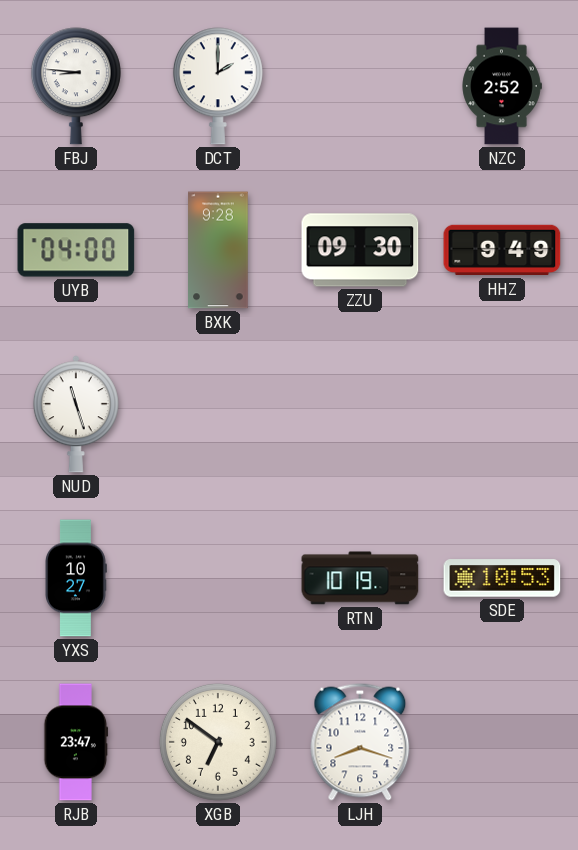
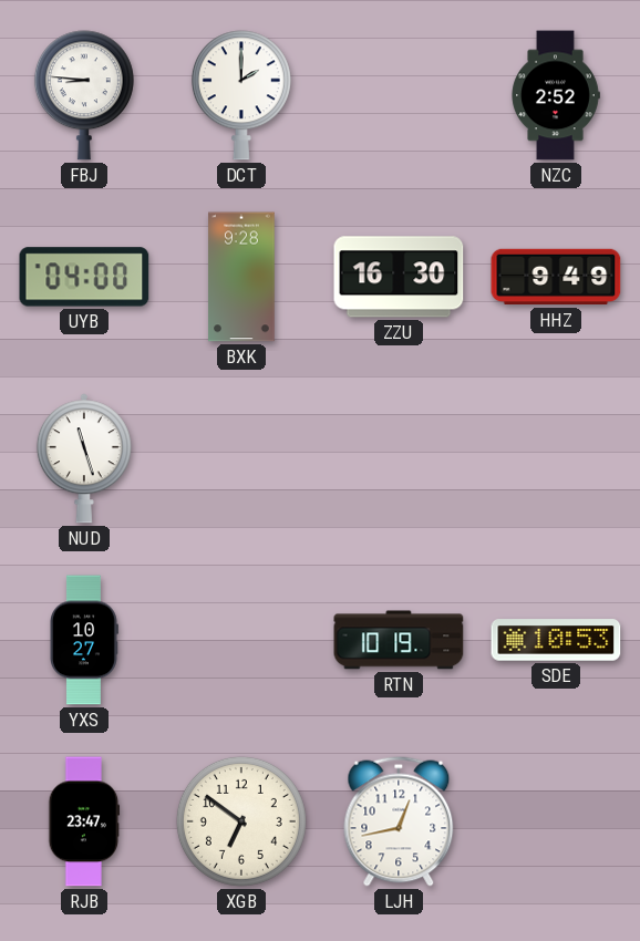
ZZU: 09:30 -> 16:30 (399, 277)
LJH: 8:18 -> 12:43 (399, 821)
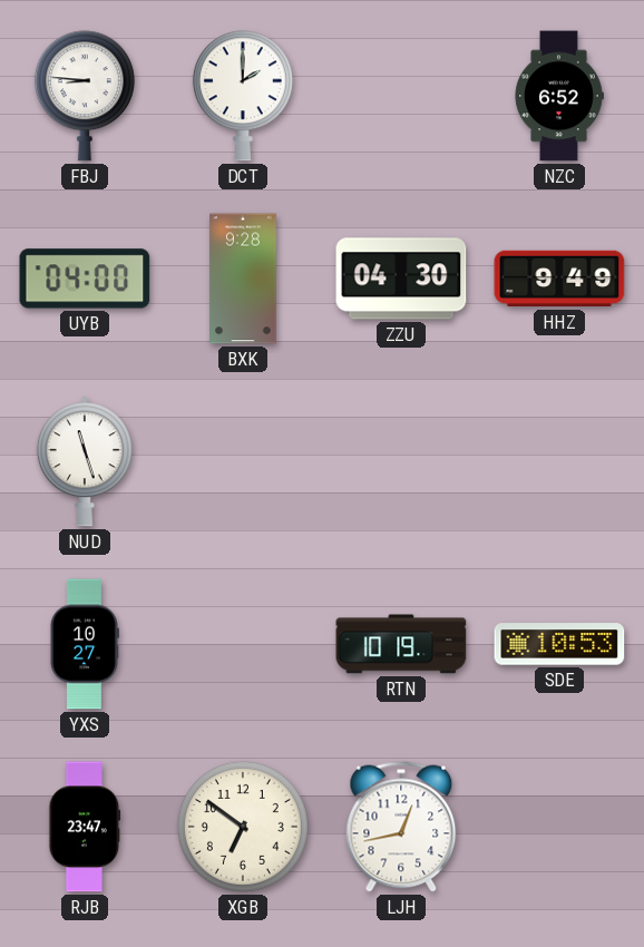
NZC: 2:52 -> 6:52 (559, 96)
ZZU: 16:30 -> 04:30 (401, 279)
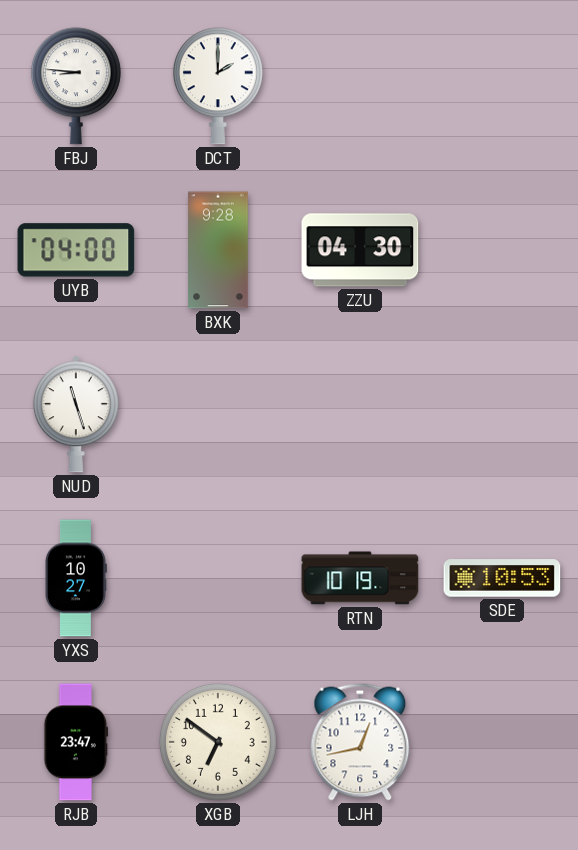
NZC: 6:52 -> none (559, 96)
HHZ: 9:49 -> none (559, 279)
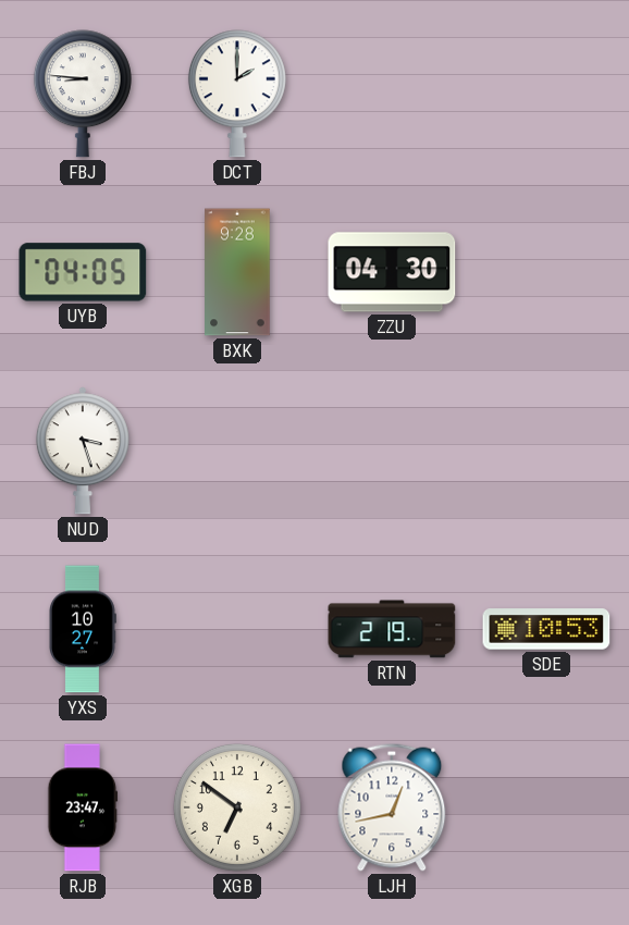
UYB: 04:00 -> 04:05 (83, 272)
NUD: 11:27 -> 3:27 (83, 451)
RTN: 10:19 -> 2:19 (392, 629)
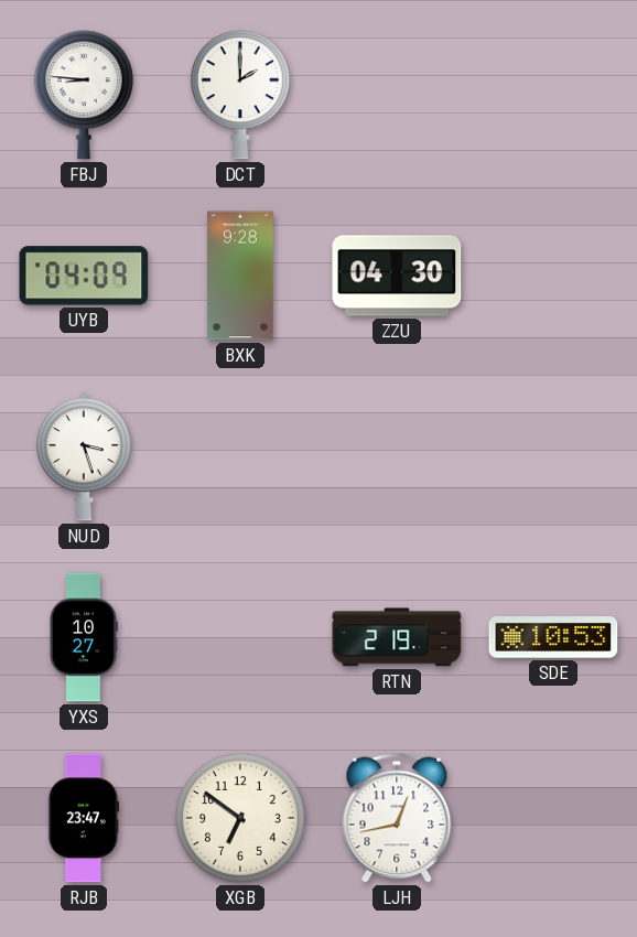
UYB: 04:05 -> 04:09 (84, 276)
